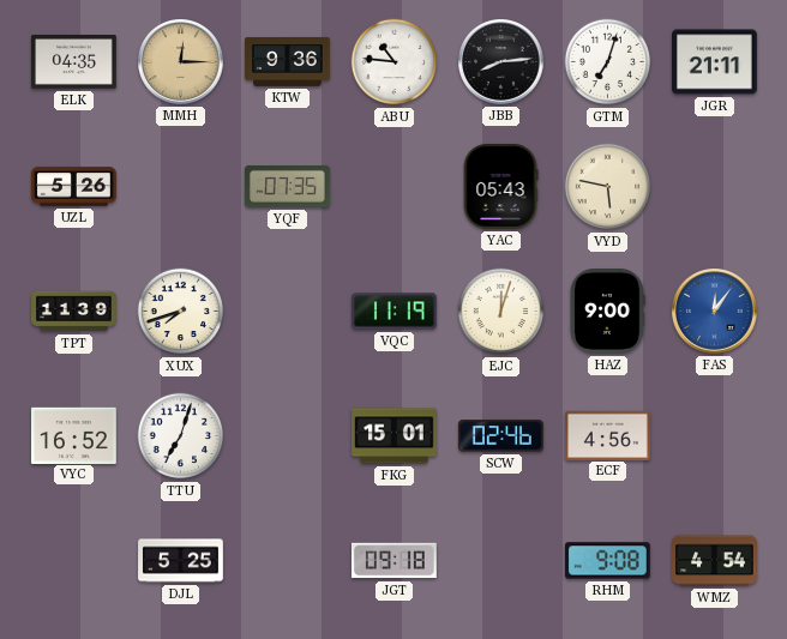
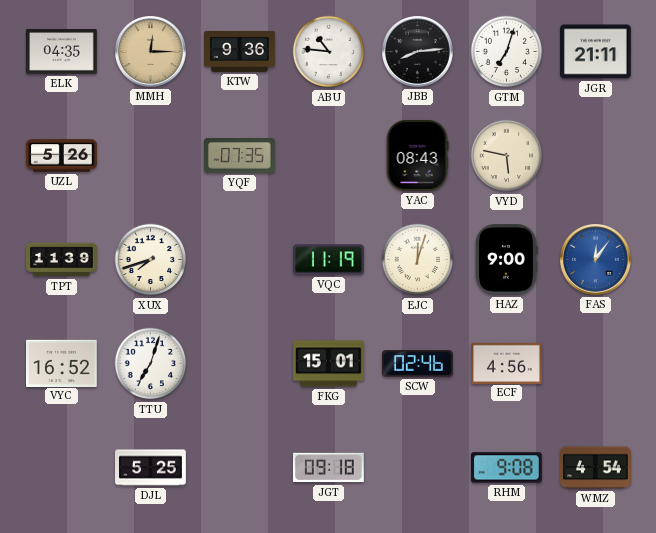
YAC: 05:43 -> 08:43 (417, 156)
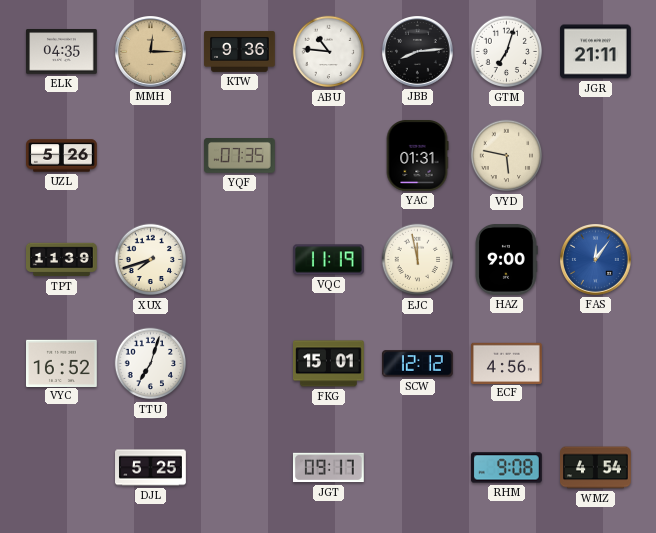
YAC: 08:43 -> 01:31 (417, 156)
EJC: 12:03 -> 11:58 (418, 260)
SCW: 02:46 -> 12:12 (417, 364)
JGT: 09:18 -> 09:17 (328, 468)
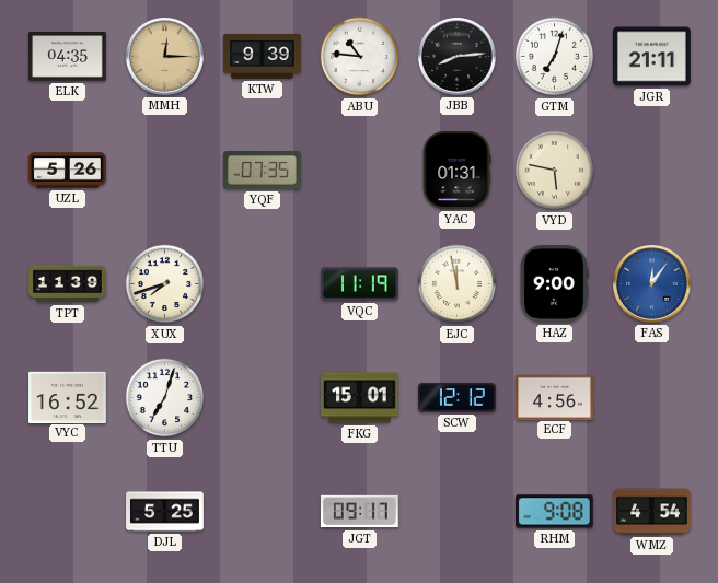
KTW: 9:36 -> 9:39 (263, 57)
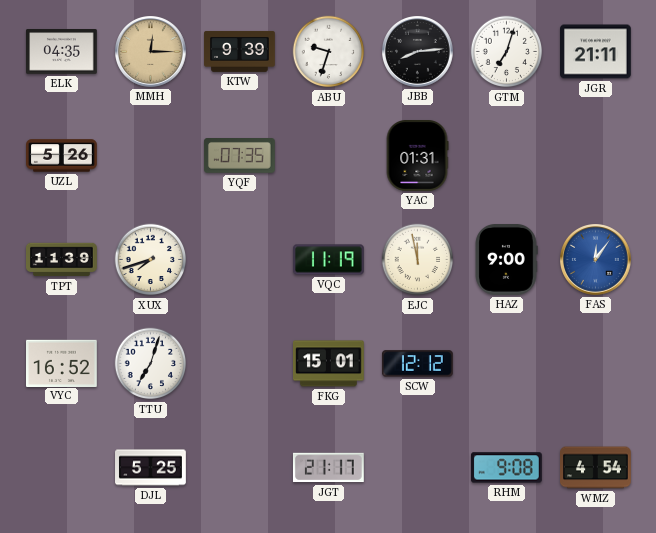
ABU: 10:46 -> 9:33 (329, 52)
VYD: 5:47 -> none (555, 171)
ECF: 4:56 -> none (555, 397)
JGT: 09:17 -> 21:17 (328, 468)
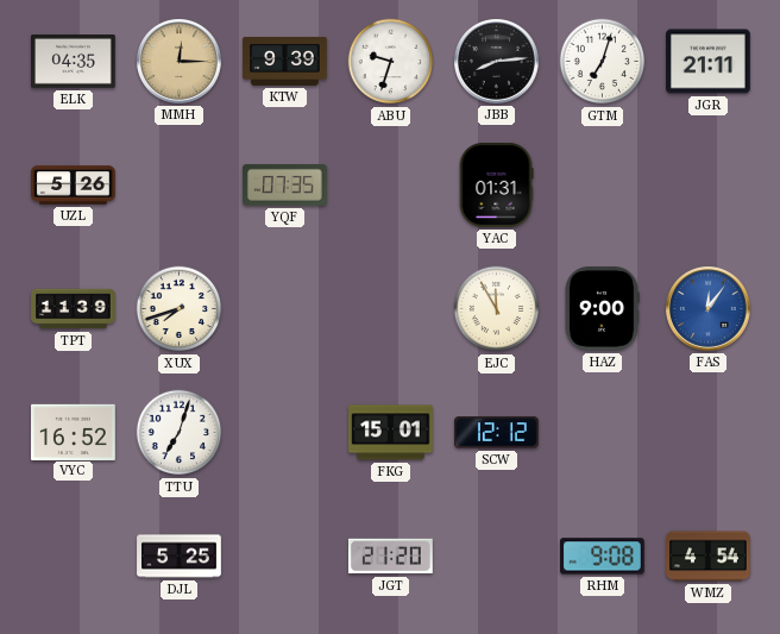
VQC: 11:19 -> none (329, 260)
EJC: 11:58 -> 11:55 (497, 309)
JGT: 21:17 -> 21:20 (390, 557)
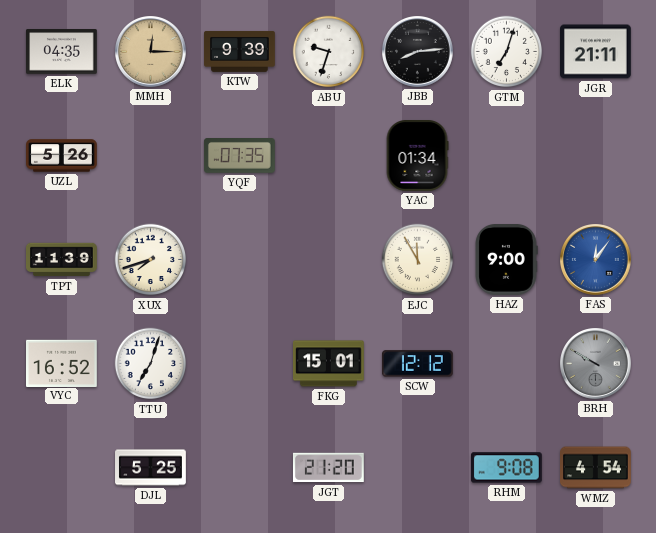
YAC: 01:31 -> 01:34 (417, 156)
BRH: none -> 9:50 (596, 364)
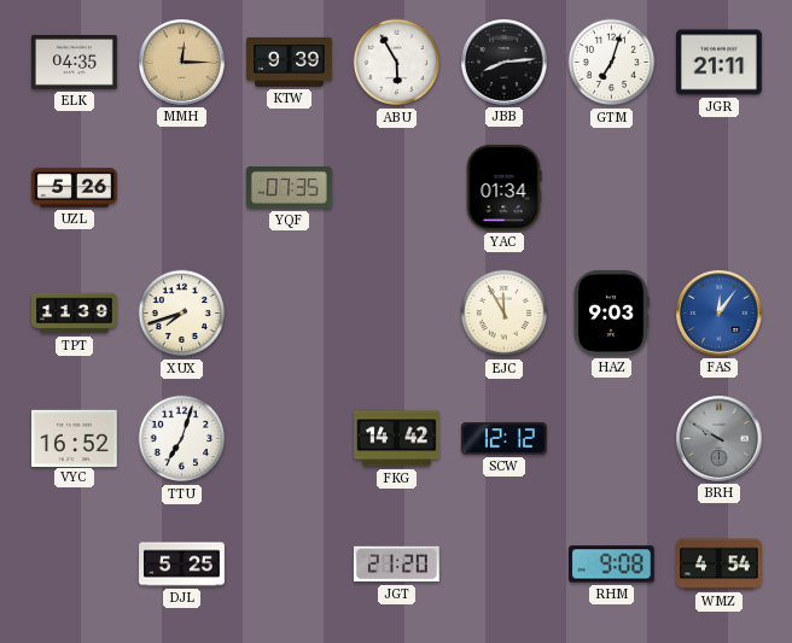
ABU: 9:33 -> 5:55 (397, 63)
HAZ: 9:00 -> 9:03 (611, 314)
FKG: 15:01 -> 14:42 (397, 439)
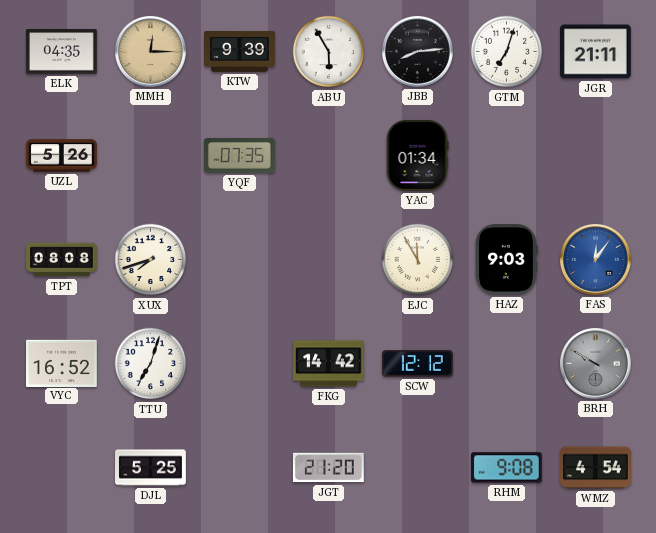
TPT: 11:39 -> 08:08 (62, 260)
